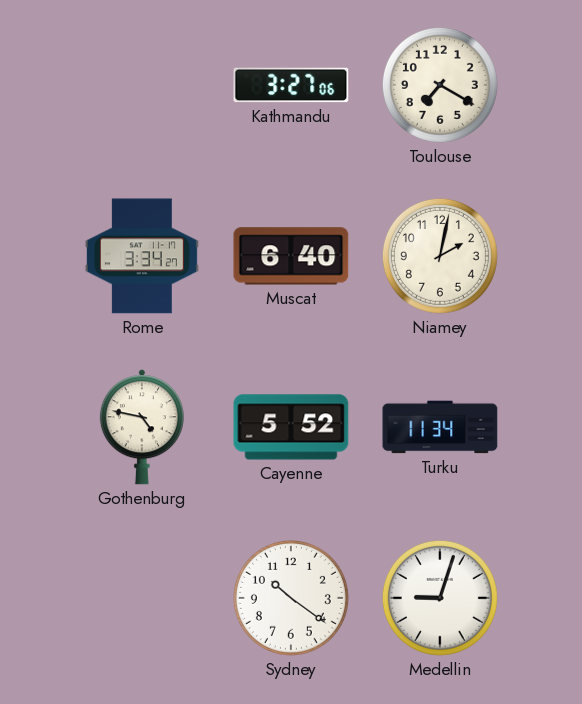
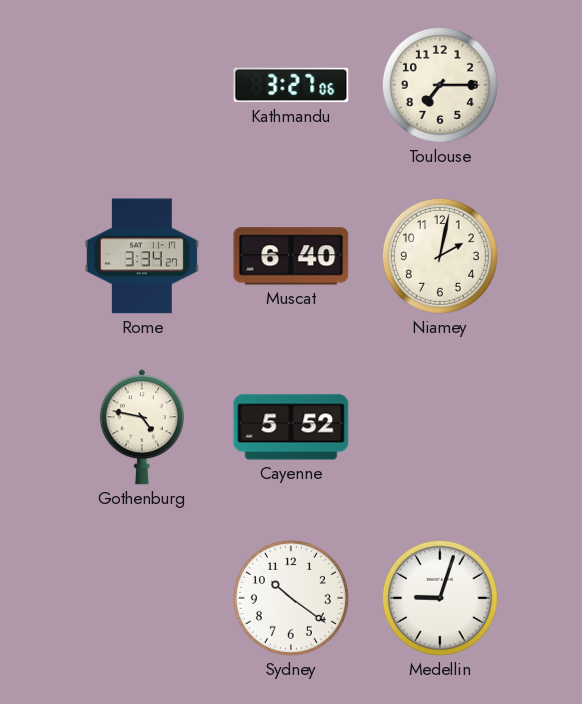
Toulouse: 7:20 -> 7:15 (440, 85)
Turku: 11:34 -> none (440, 427)
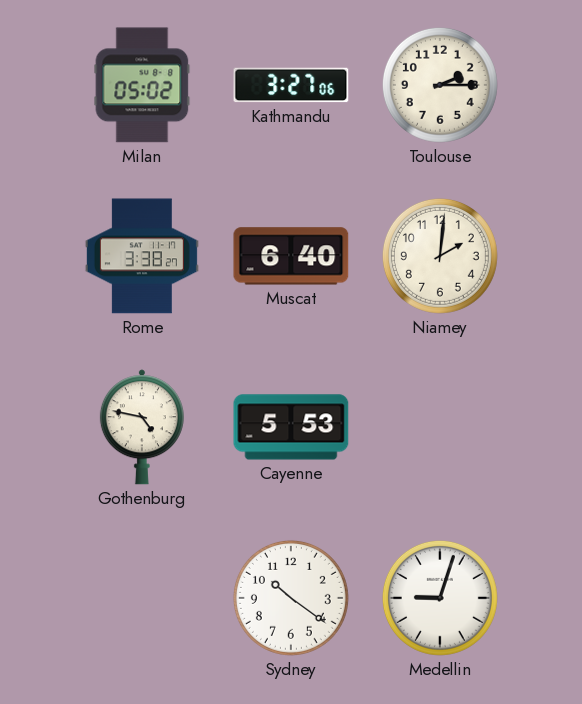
Milan: none -> 05:02 (142, 85)
Toulouse: 7:15 -> 2:15 (440, 85)
Rome: 3:34 -> 3:38 (142, 256)
Niamey: 2:02 -> 2:01 (440, 256)
Cayenne: 5:52 -> 5:53 (291, 427)
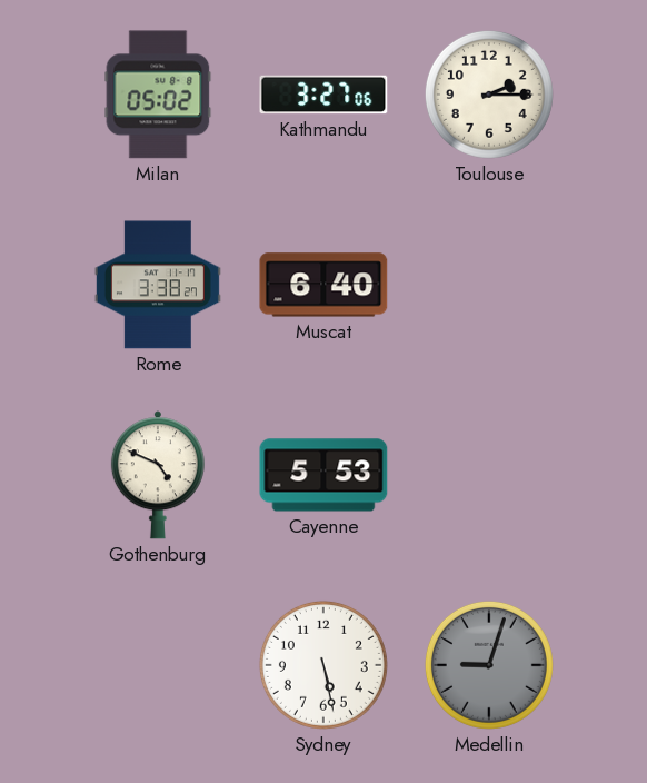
Niamey: 2:01 -> none (440, 256)
Gothenburg: 4:47 -> 4:49 (158, 475)
Sydney: 10:21 -> 5:28 (323, 665)
Medellin dial: white -> grey (489, 665)
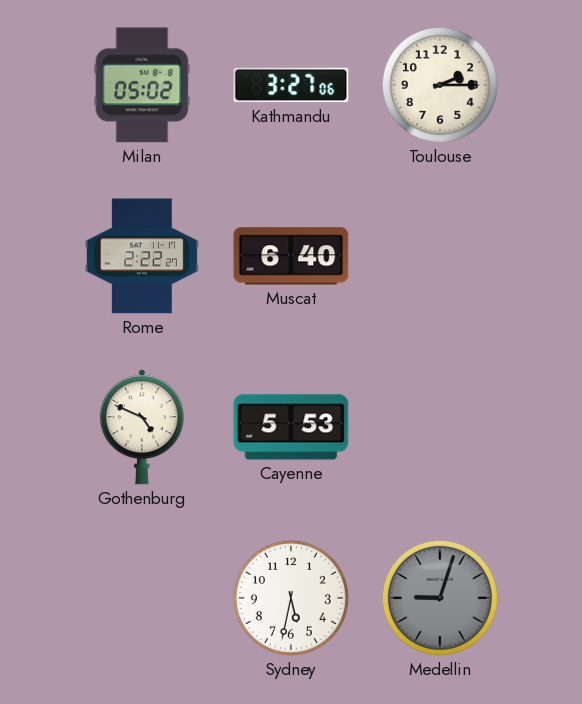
Rome: 3:38 -> 2:22 (142, 256)
Sydney: 5:28 -> 5:32 (291, 598)
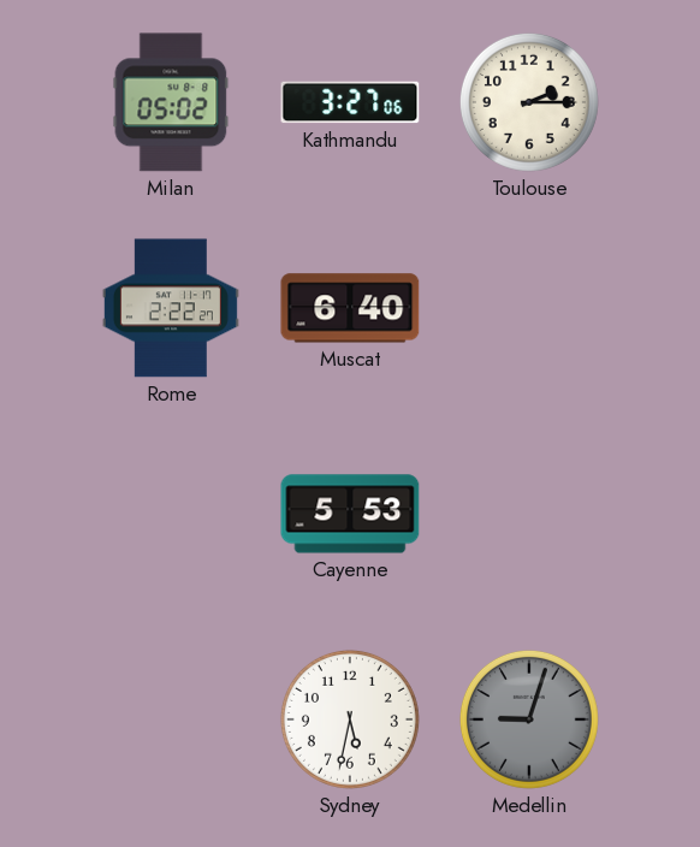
Gothenburg: 4:49 -> none (142, 427)
